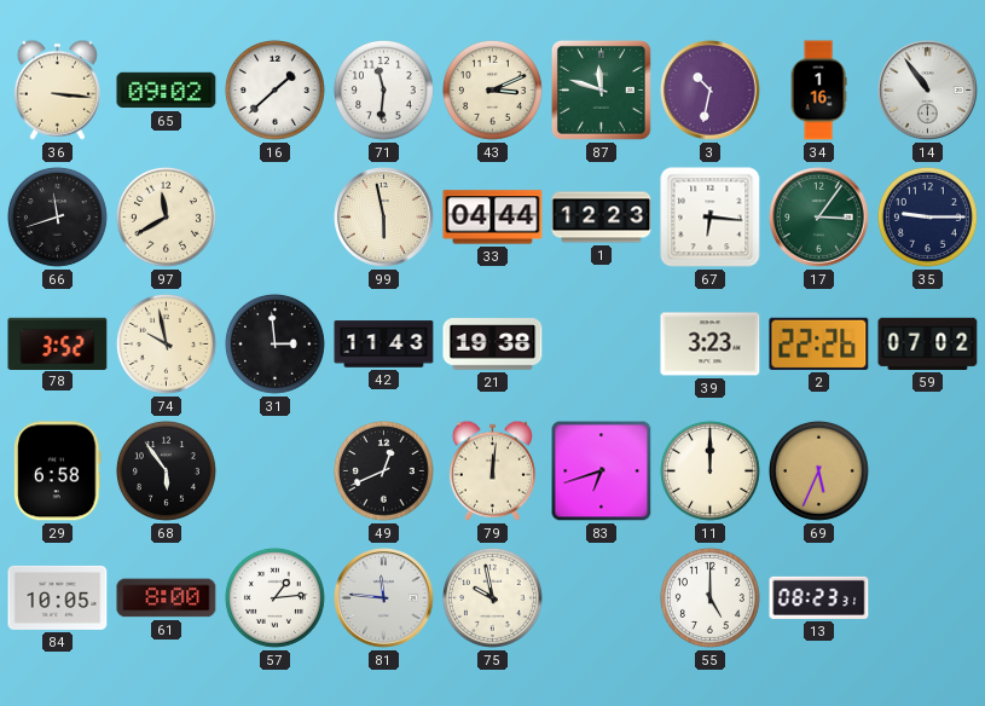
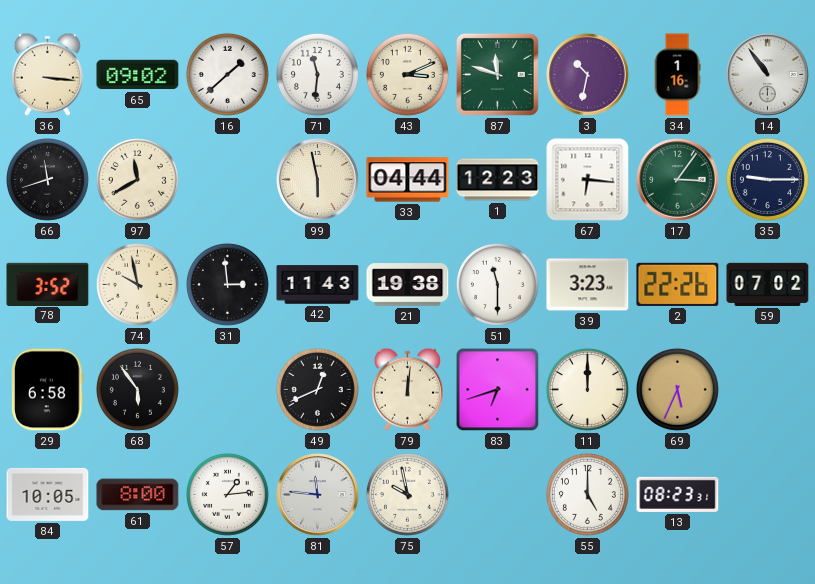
51: none -> 11:30 (497, 284)
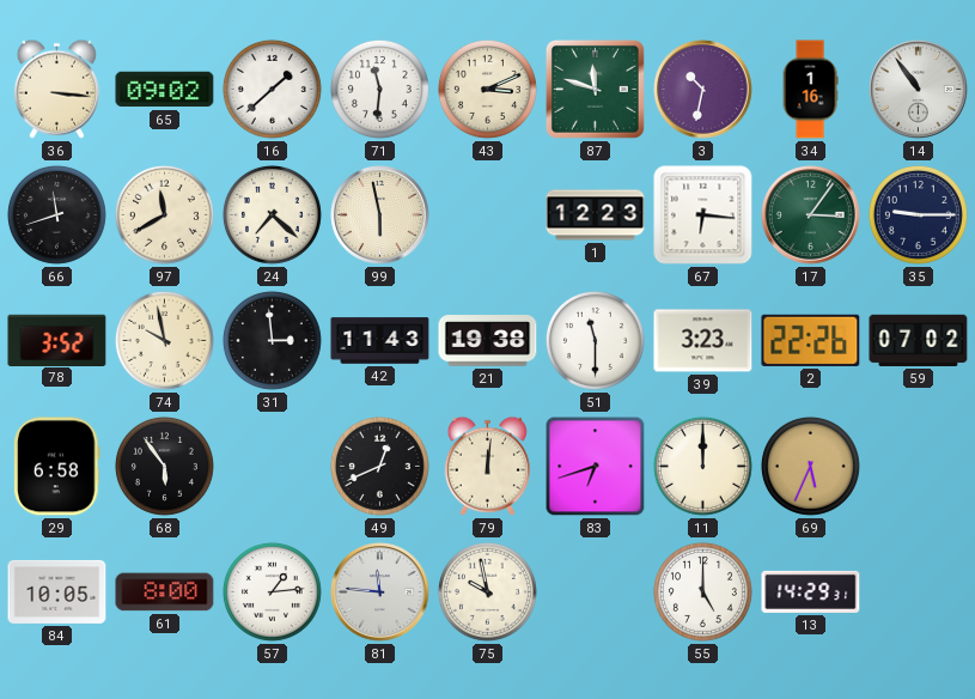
24: none -> 7:22 (272, 214)
33: 04:44 -> none (408, 180)
13: 08:23 -> 14:29 (811, 591)
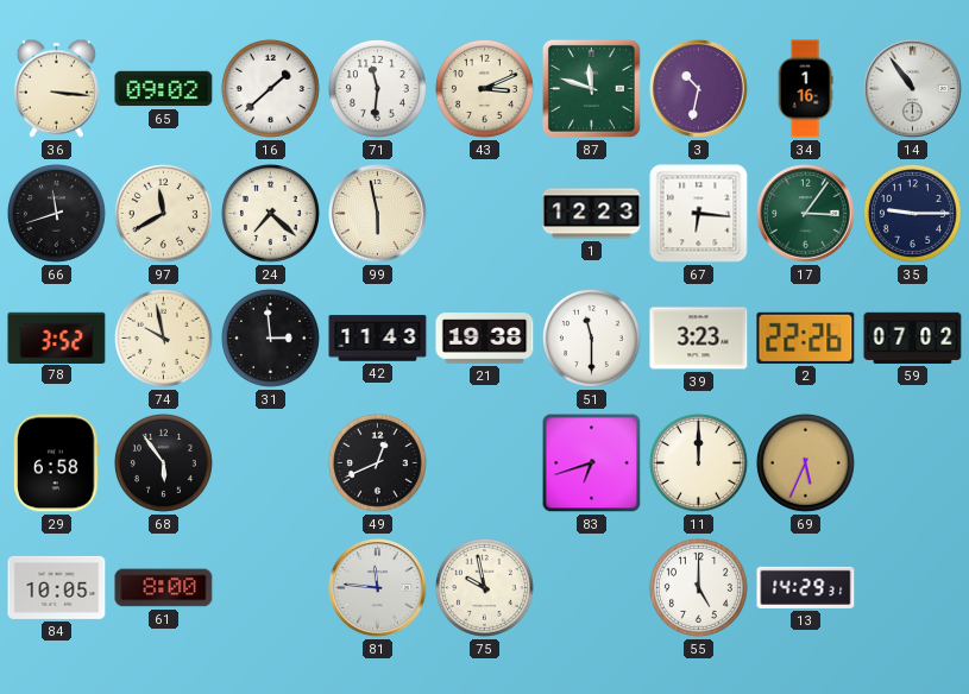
79: 12:01 -> none (487, 466)
57: 1:14 -> none (272, 591)
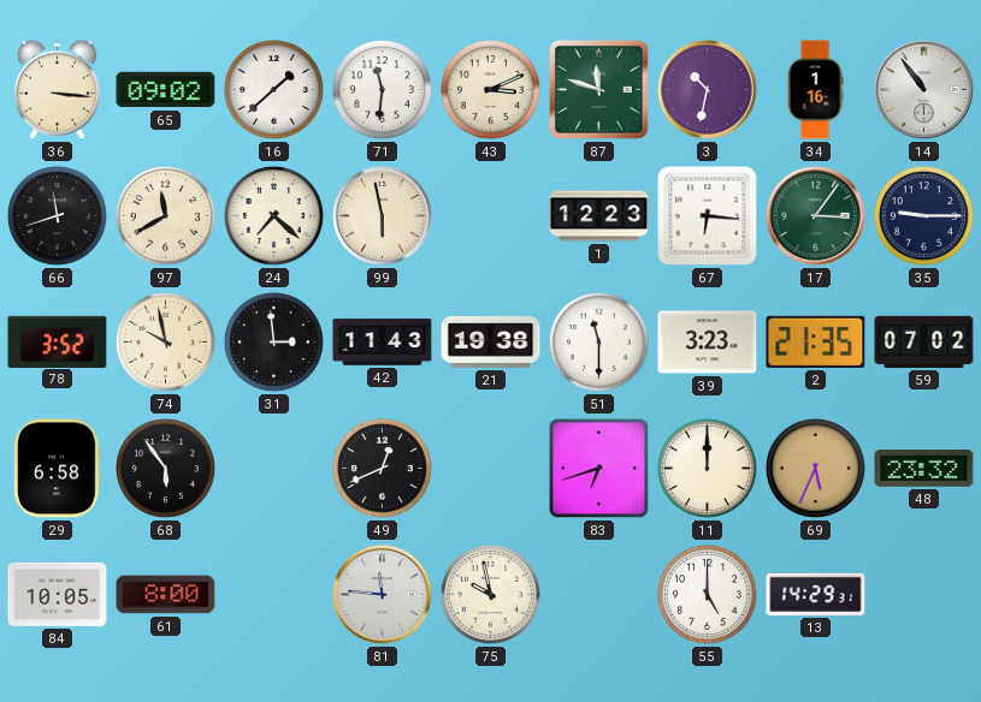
2: 22:26 -> 21:35 (816, 341)
48: none -> 23:32 (924, 469)
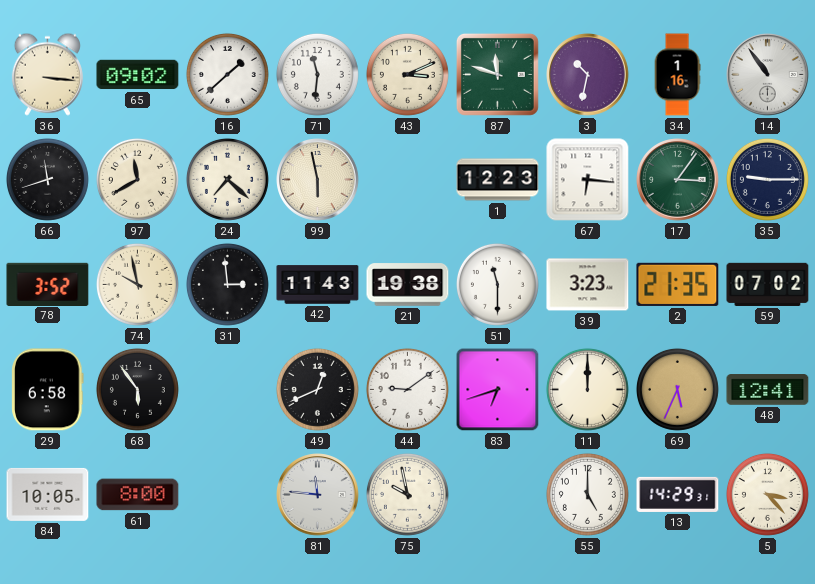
44: none -> 9:09 (407, 389)
48: 23:32 -> 12:41 (768, 390)
5: none -> 3:23 (767, 494)
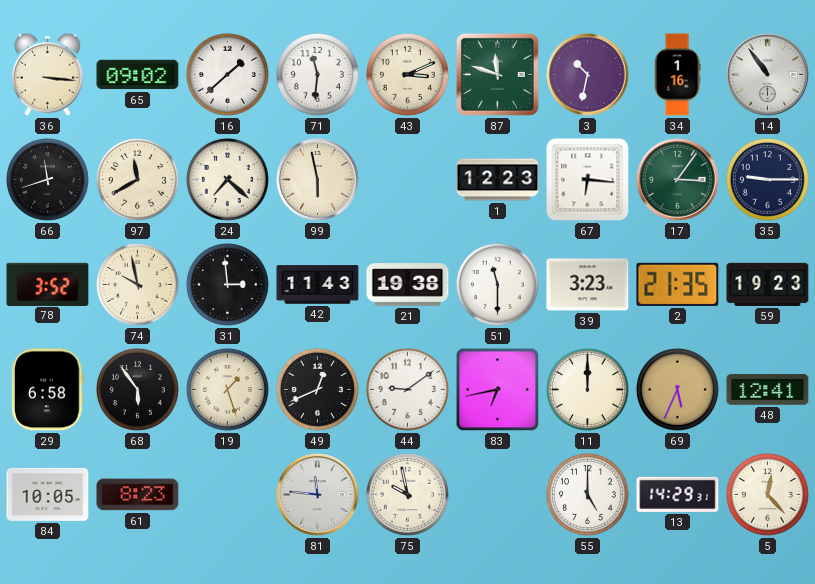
59: 07:02 -> 19:23 (768, 284)
19: none -> 1:27 (227, 389)
83: 6:42 -> 6:43 (498, 390)
61: 8:00 -> 8:23 (138, 495)
5: 3:23 -> 12:23 (767, 494)
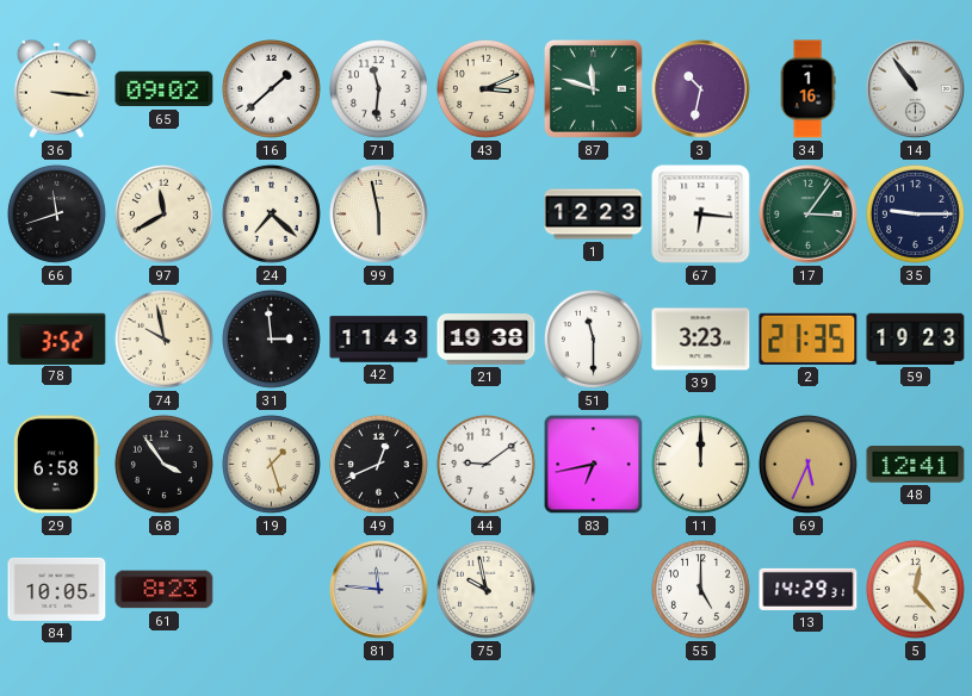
68: 5:54 -> 3:54 (163, 464)
